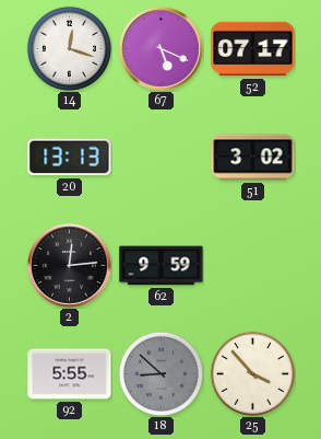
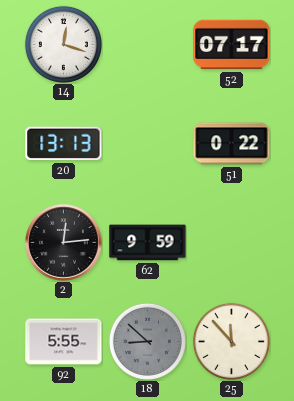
67: 5:19 -> none (162, 49)
51: 3:02 -> 0:22 (232, 144)
25: 3:53 -> 11:53 (231, 341)
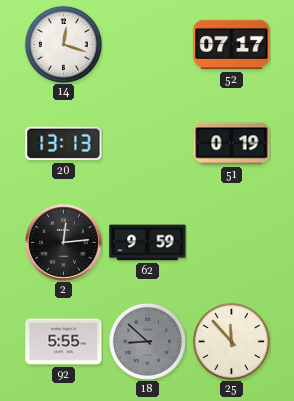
51: 0:22 -> 0:19 (232, 144)
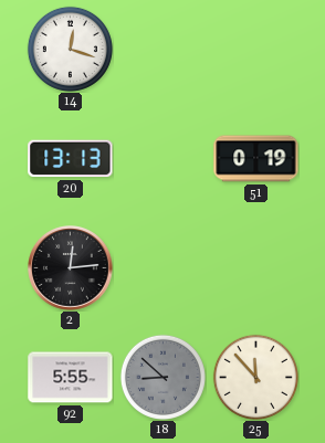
52: 07:17 -> none (232, 45)
62: 9:59 -> none (148, 243)
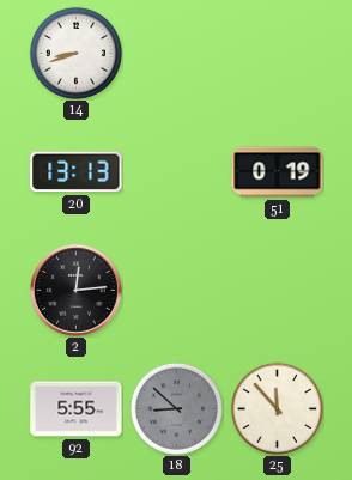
14: 12:18 -> 8:42 (75, 53)
